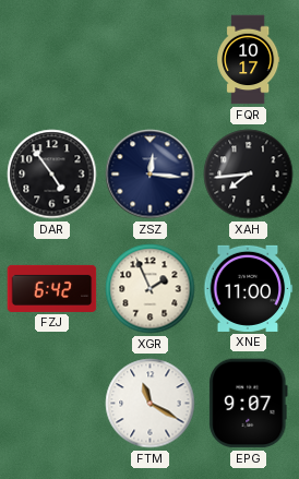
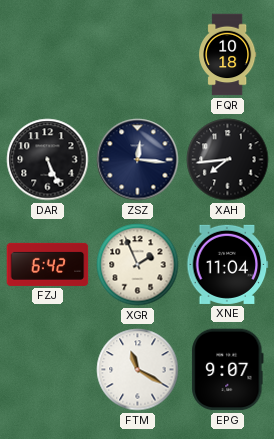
FQR: 10:17 -> 10:18 (228, 55)
DAR: 4:54 -> 5:26 (48, 160)
XNE: 11:00 -> 11:04 (228, 264)
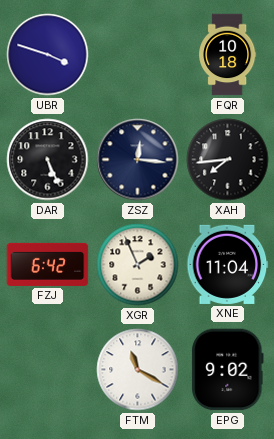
UBR: none -> 3:48 (48, 55)
EPG: 9:07 -> 9:02 (228, 370)
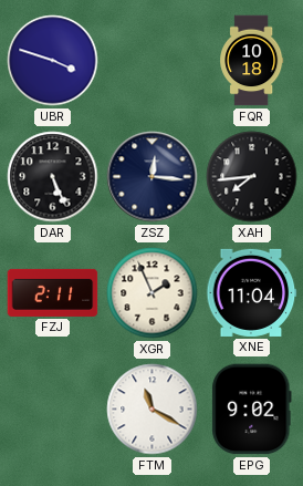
FZJ: 6:42 -> 2:11 (53, 292)
